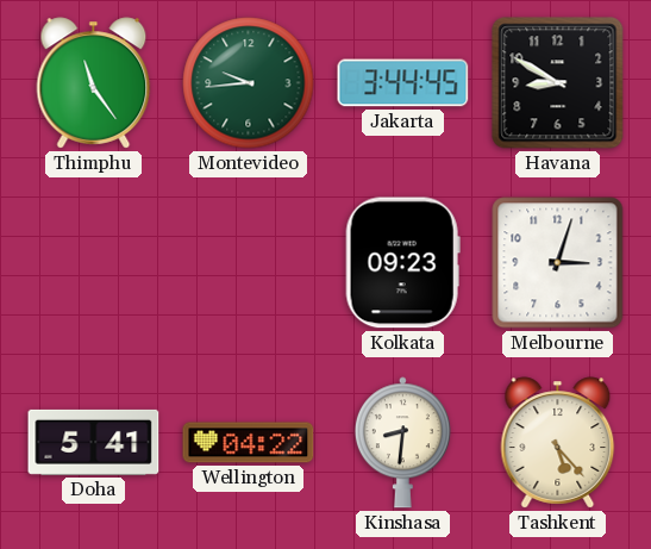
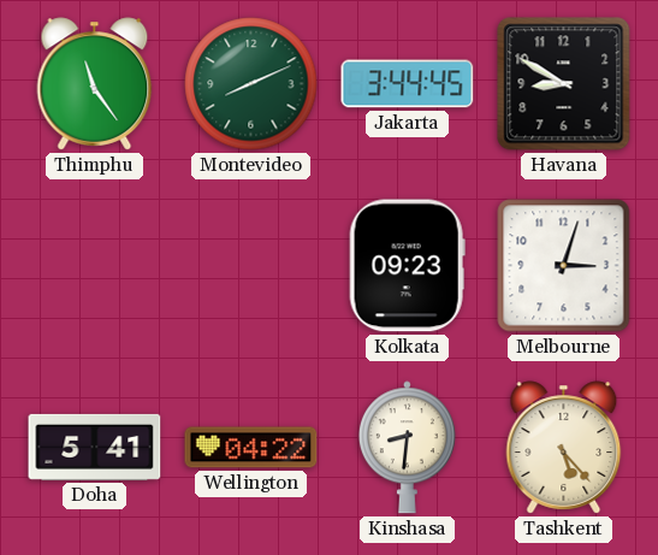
Montevideo: 9:44 -> 8:11 (251, 84)
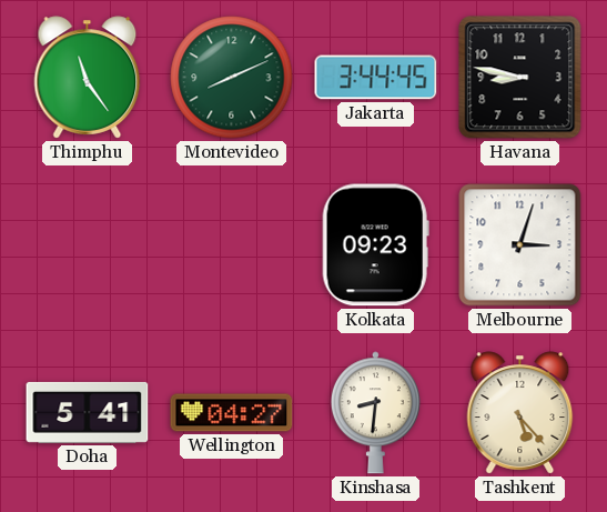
Havana: 8:50 -> 8:47 (520, 78)
Wellington: 04:22 -> 04:27 (232, 413)
